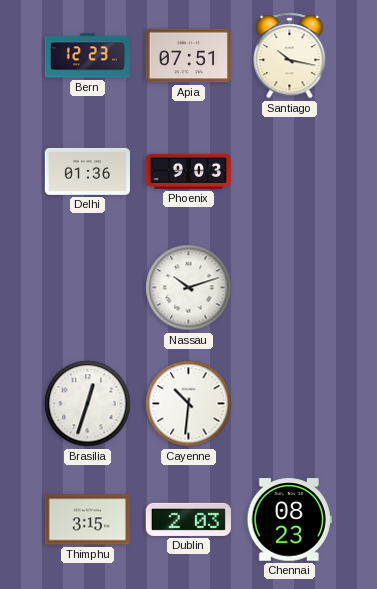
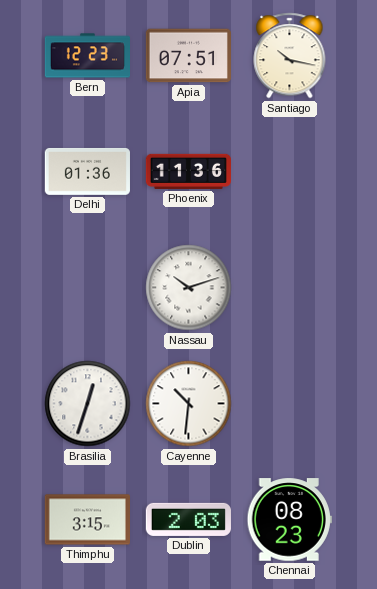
Phoenix: 9:03 -> 11:36 (188, 171)
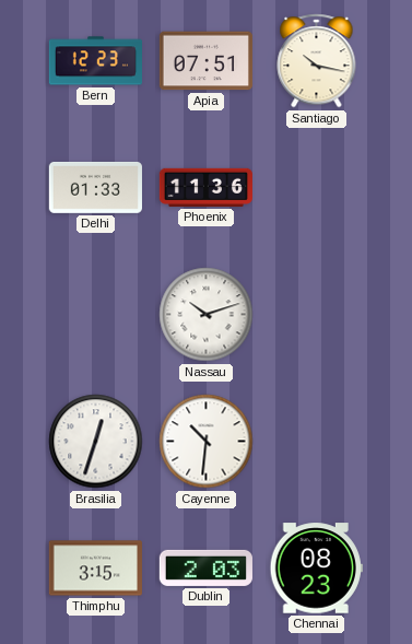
Delhi: 01:36 -> 01:33 (95, 187)
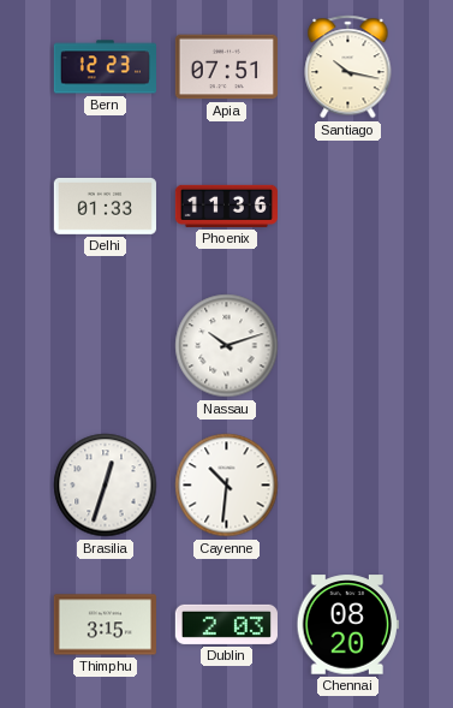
Chennai: 08:23 -> 08:20 (347, 625)
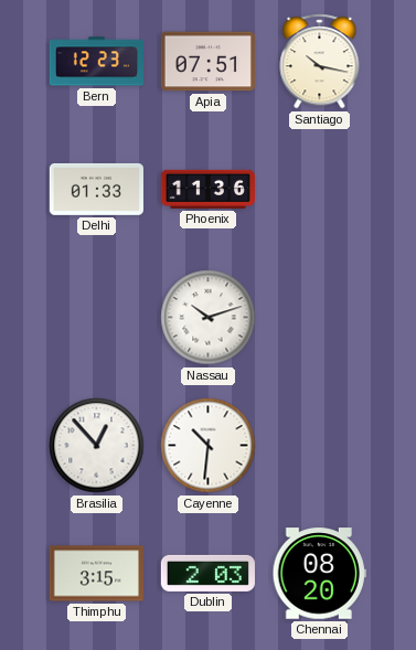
Brasilia: 12:33 -> 12:53 (97, 446)
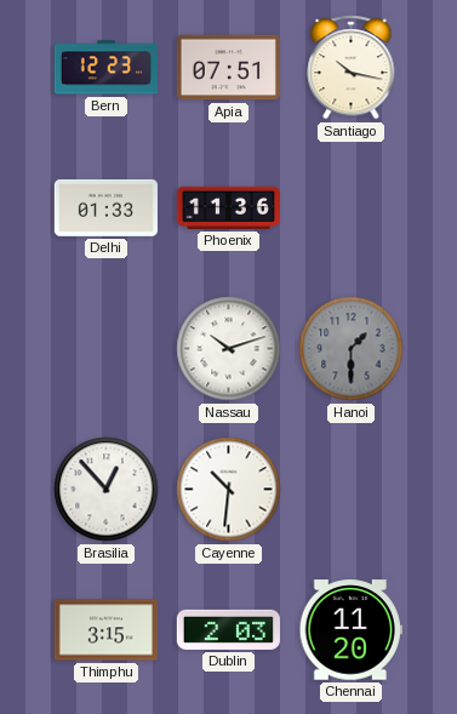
Hanoi: none -> 1:30 (352, 349)
Chennai: 08:20 -> 11:20 (350, 630)
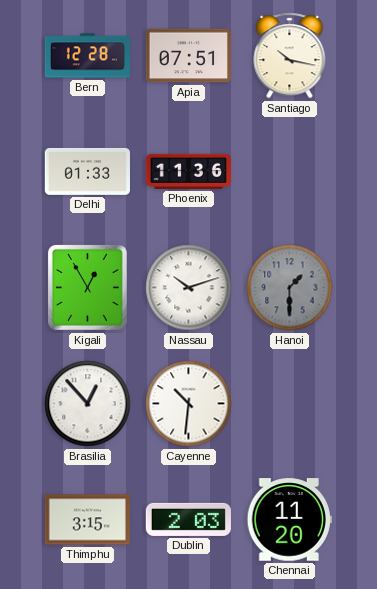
Bern: 12:23 -> 12:28 (87, 56)
Kigali: none -> 12:55 (87, 287)
